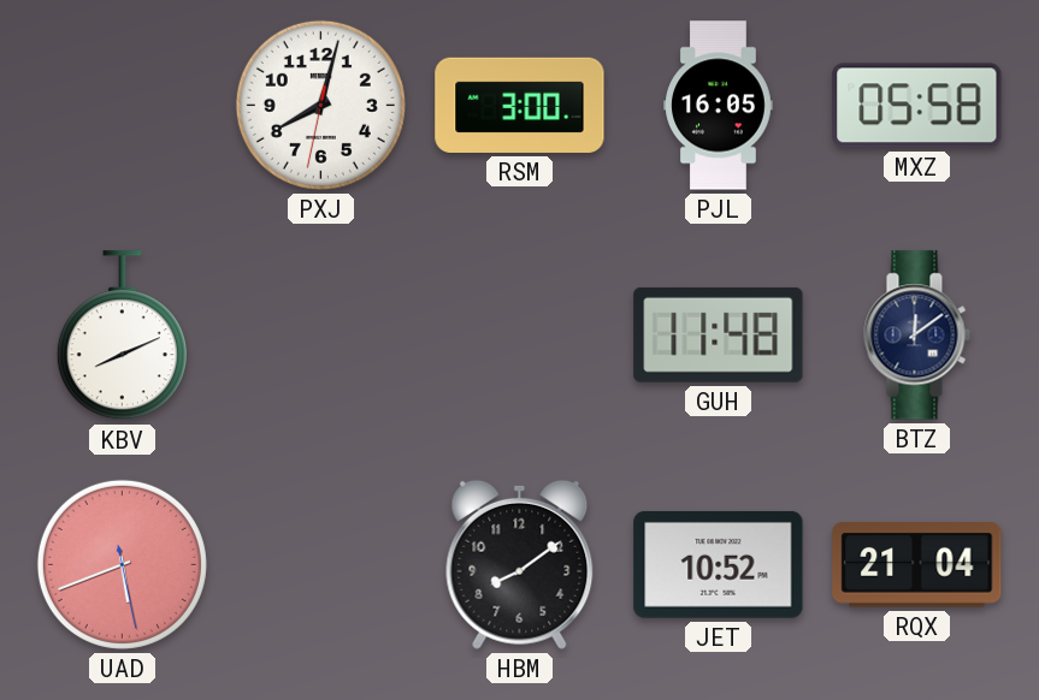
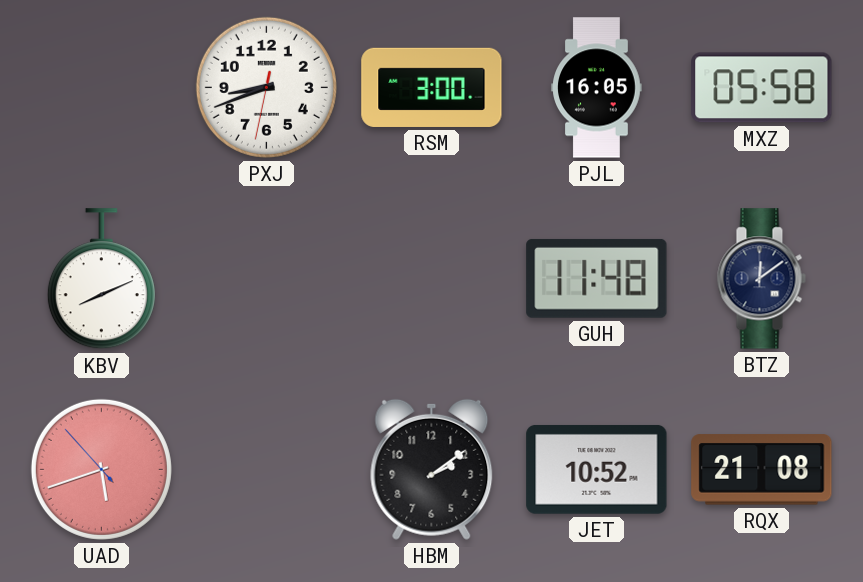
PXJ: 8:02 -> 8:41 (266, 87)
UAD: 5:41:28 -> 5:41:53 (101, 469)
HBM: 8:09 -> 2:09 (432, 469)
RQX: 21:04 -> 21:08 (762, 470)
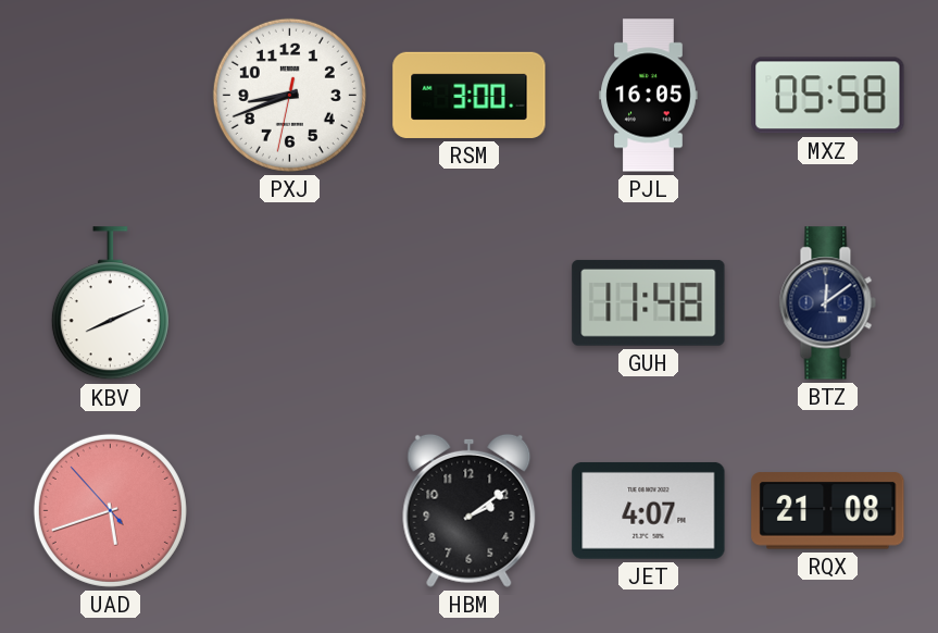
JET: 10:52 -> 4:07 (649, 510)
